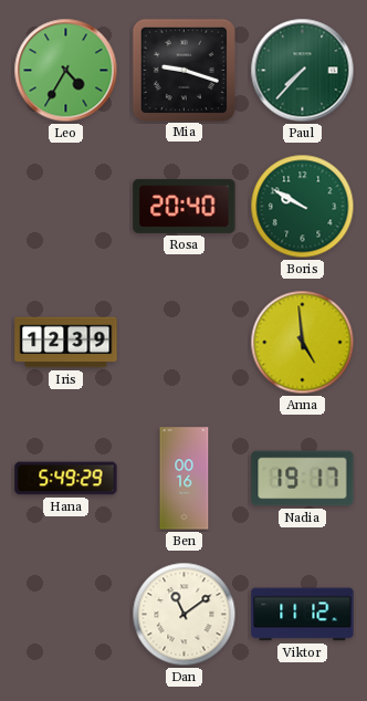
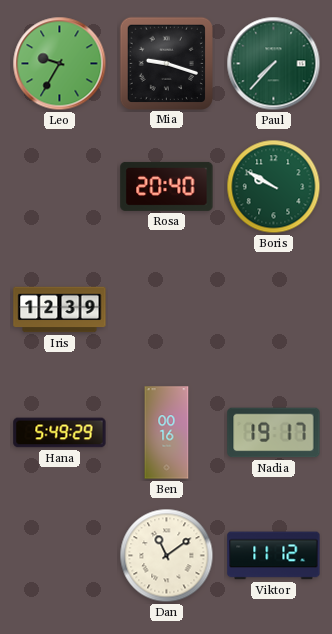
Leo: 4:35 -> 9:35 (60, 64)
Anna: 4:59 -> none (303, 343)
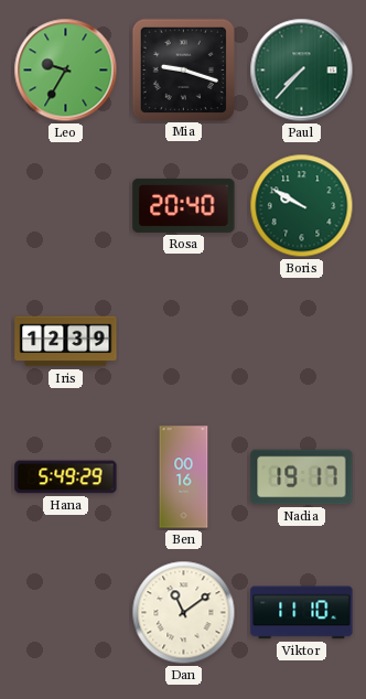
Viktor: 11:12 -> 11:10 (302, 613)
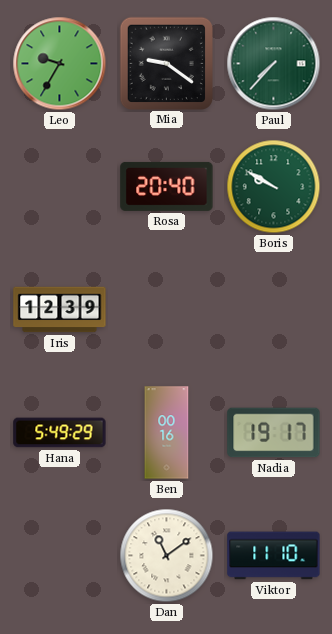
Mia: 9:18 -> 9:21 (166, 63)
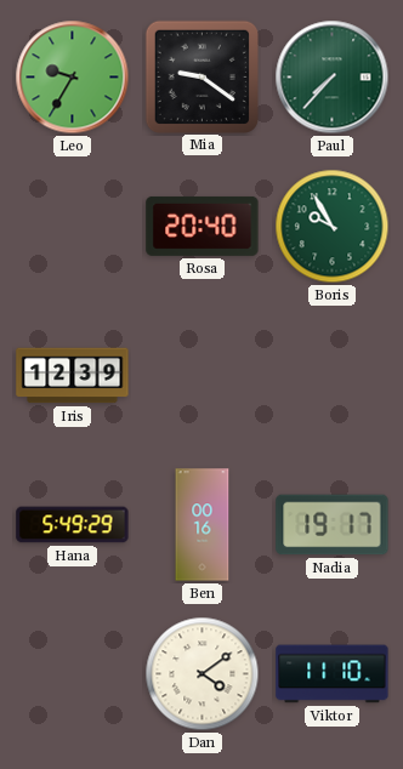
Boris: 9:50 -> 9:55 (333, 227)
Dan: 11:09 -> 4:09 (203, 674)
